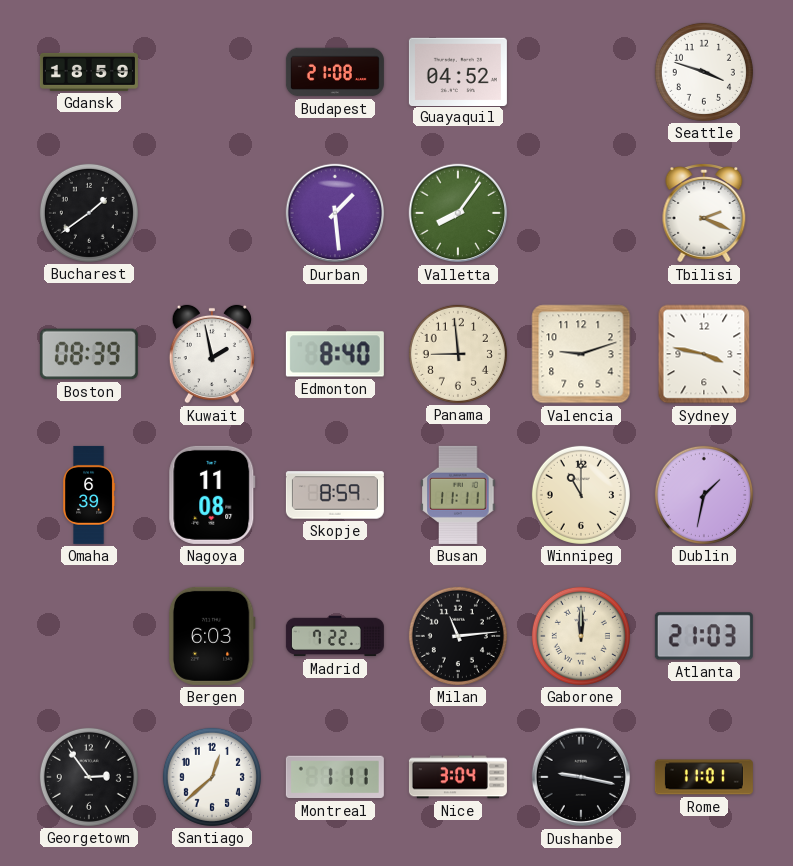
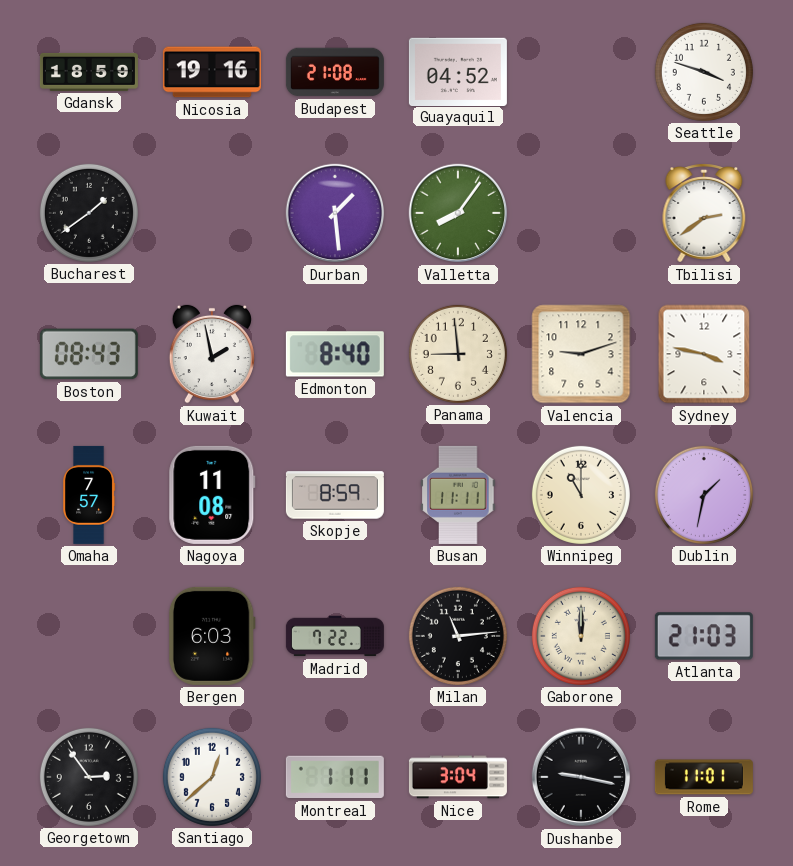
Nicosia: none -> 19:16 (212, 72)
Tbilisi: 2:19 -> 2:39 (704, 213)
Boston: 08:39 -> 08:43 (89, 354)
Omaha: 6:39 -> 7:57 (90, 495)
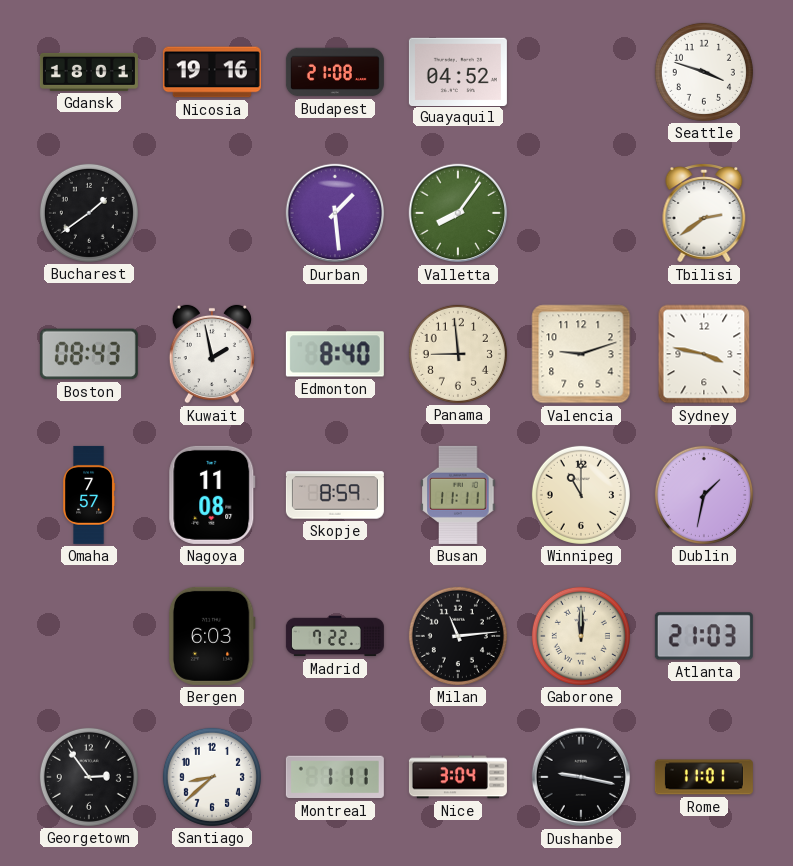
Gdansk: 18:59 -> 18:01 (89, 72)
Santiago: 12:38 -> 8:38 (212, 777)
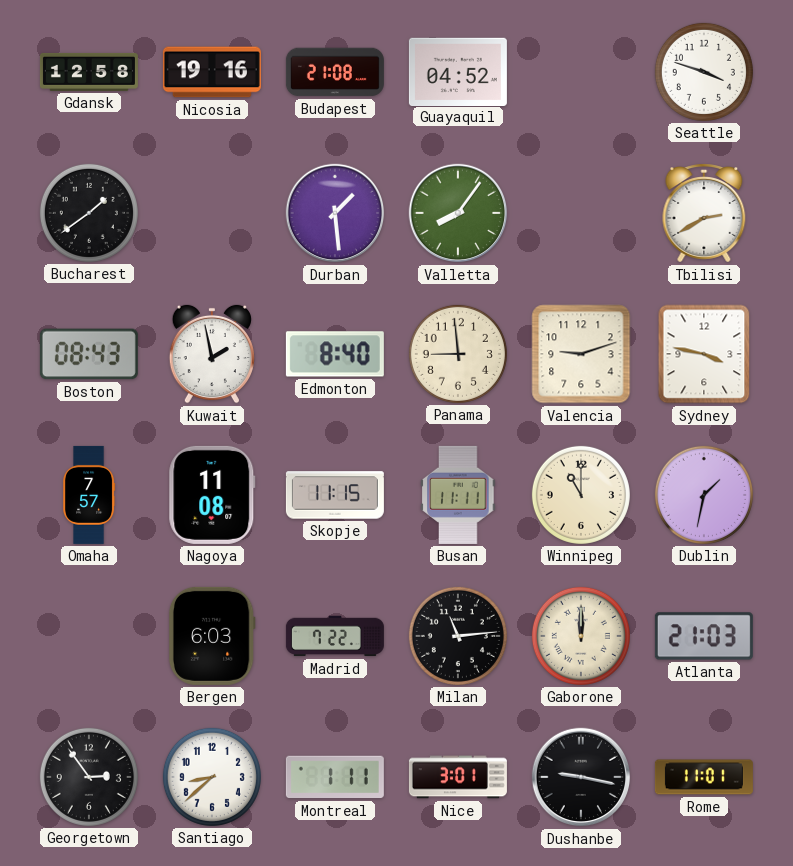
Gdansk: 18:01 -> 12:58 (89, 72)
Tbilisi: 2:39 -> 2:40 (704, 213)
Skopje: 8:59 -> 11:15 (335, 495)
Nice: 3:04 -> 3:01 (458, 777)
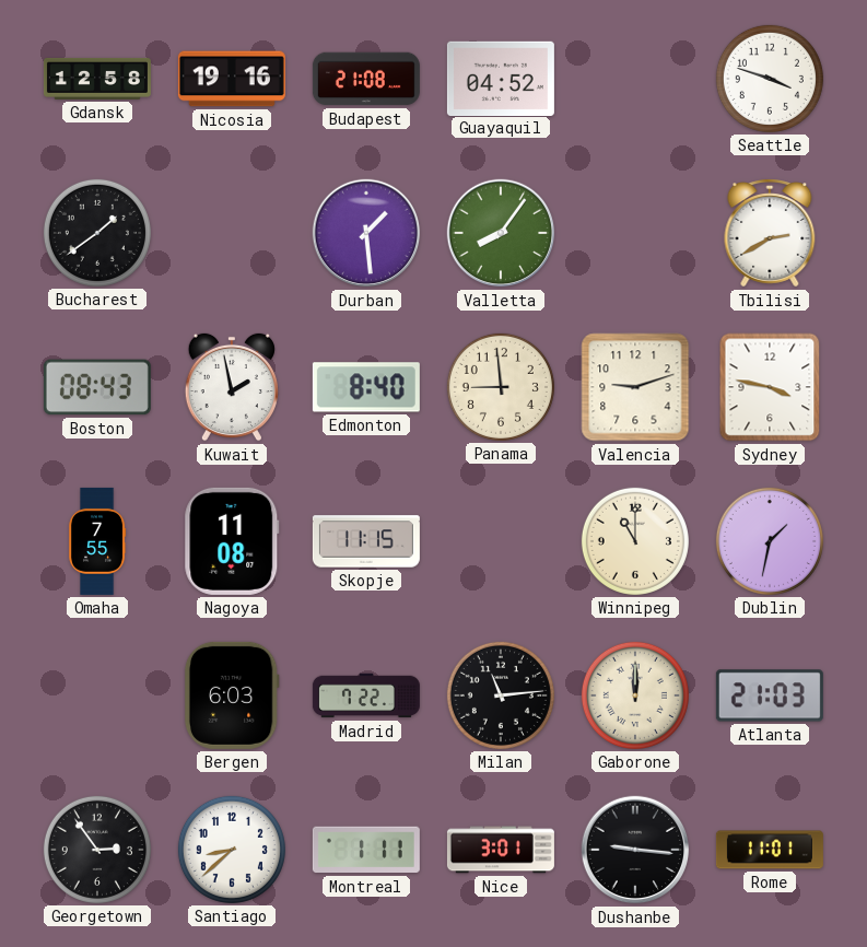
Omaha: 7:57 -> 7:55 (98, 541)
Busan: 11:11 -> none (458, 495)
Dushanbe: 9:17 -> 9:16 (635, 850)
